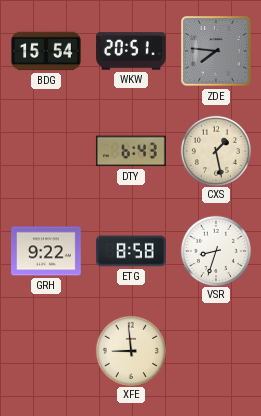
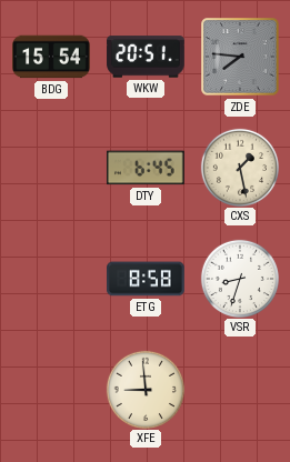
DTY: 6:43 -> 6:45 (146, 168)
GRH: 9:22 -> none (46, 251)
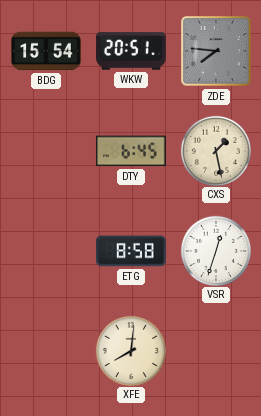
VSR: 8:33 -> 12:33 (215, 250)
XFE: 8:59 -> 8:01 (130, 350)
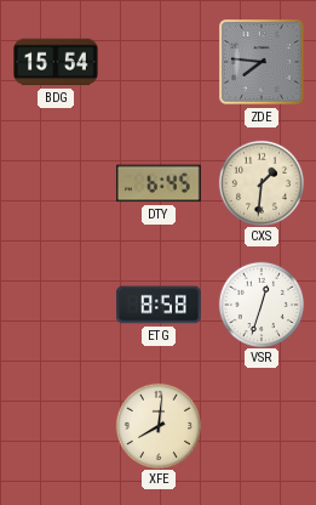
WKW: 20:51 -> none (131, 51)
CXS: 1:28 -> 1:31 (260, 182)
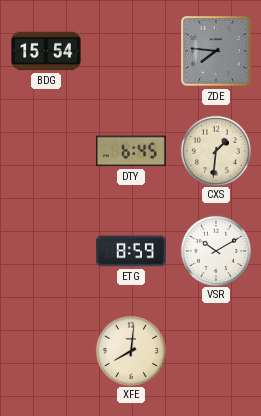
ETG: 8:58 -> 8:59 (131, 251)
VSR: 12:33 -> 10:10 (215, 250)
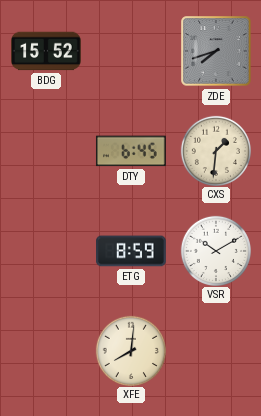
BDG: 15:54 -> 15:52 (46, 51)
ZDE: 7:46 -> 7:42 (216, 51)
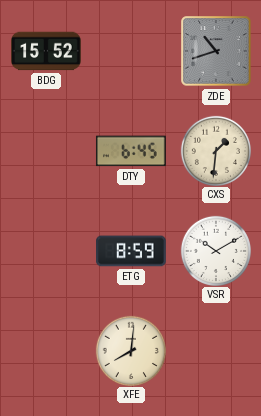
ZDE: 7:42 -> 10:42 (216, 51)
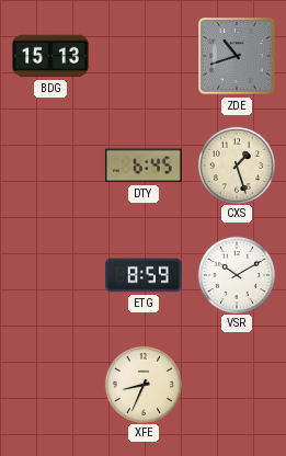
BDG: 15:52 -> 15:13 (50, 56)
CXS: 1:31 -> 1:27 (236, 164)
XFE: 8:01 -> 8:34 (142, 384)
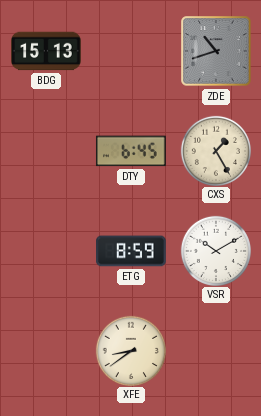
CXS: 1:27 -> 1:25 (215, 150)
XFE: 8:34 -> 8:39 (130, 350)
